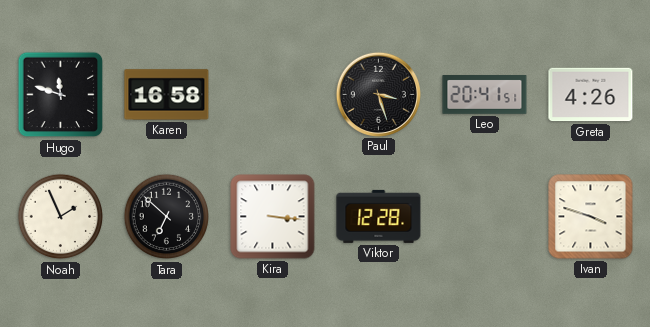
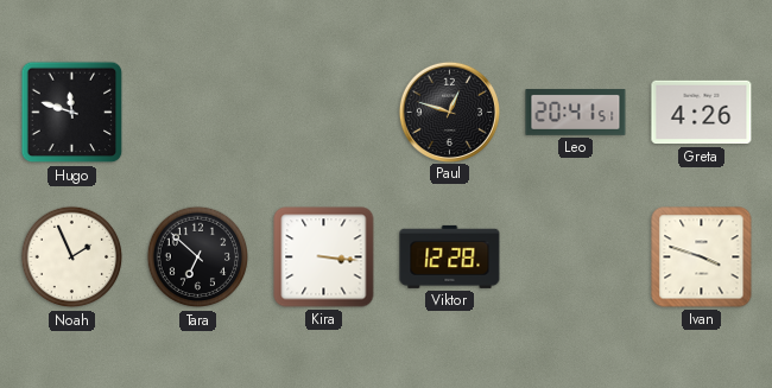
Karen: 16:58 -> none (167, 95)
Paul: 3:27 -> 12:48 (449, 112)
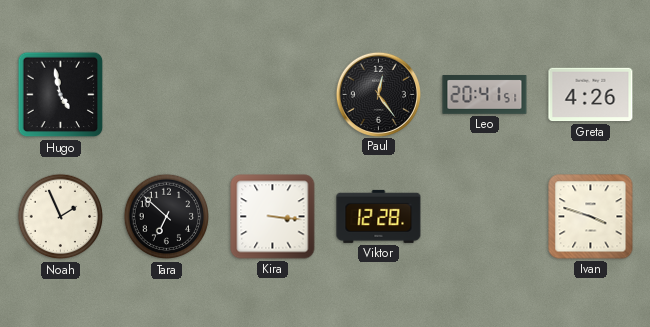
Hugo: 11:48 -> 4:58 (61, 95)
Paul: 12:48 -> 12:24 (378, 94)
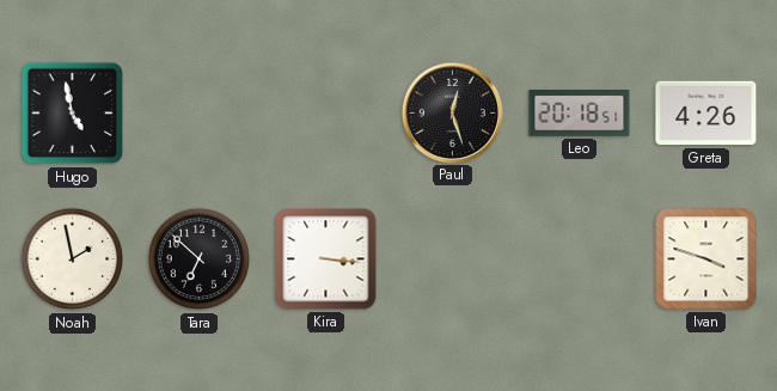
Paul: 12:24 -> 12:27 (452, 112)
Leo: 20:41 -> 20:18 (580, 114)
Noah: 1:56 -> 1:58 (73, 259)
Viktor: 12:28 -> none (379, 216)
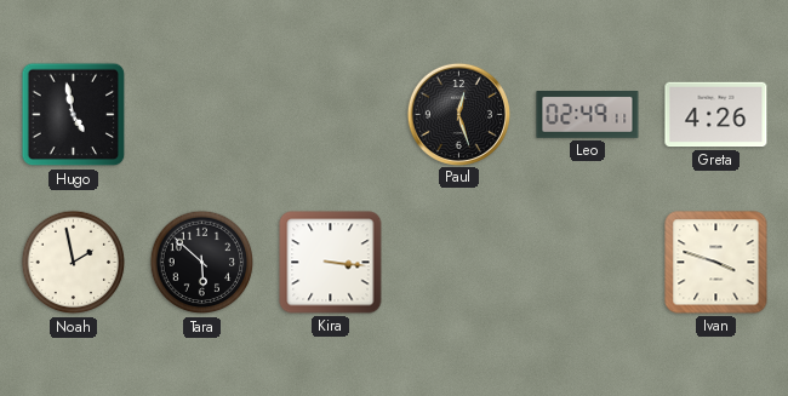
Leo: 20:18 -> 02:49 (588, 115)
Tara: 6:52 -> 5:52 (202, 263)
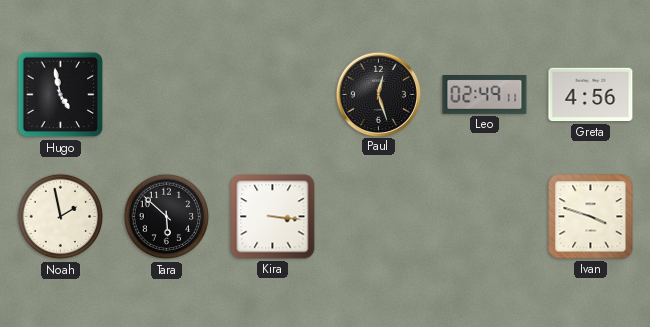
Greta: 4:26 -> 4:56 (591, 95)
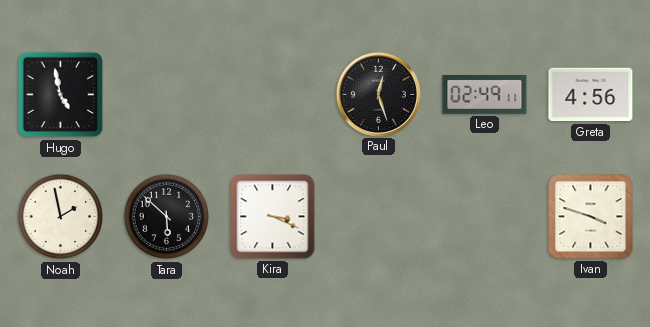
Kira: 3:16 -> 3:19 (273, 217)
